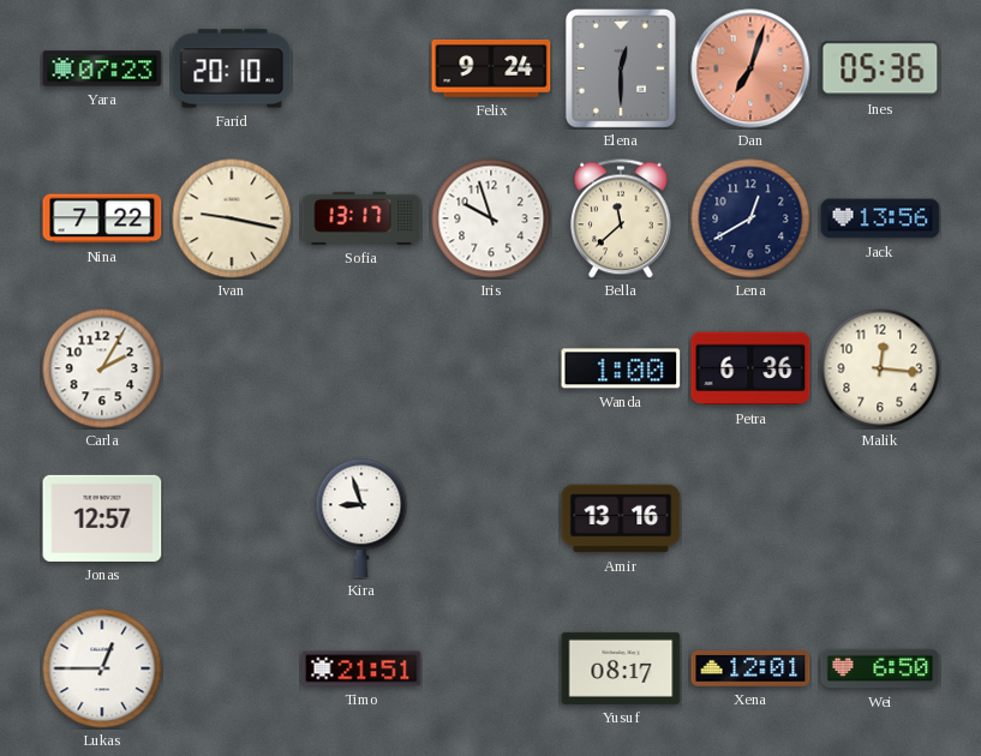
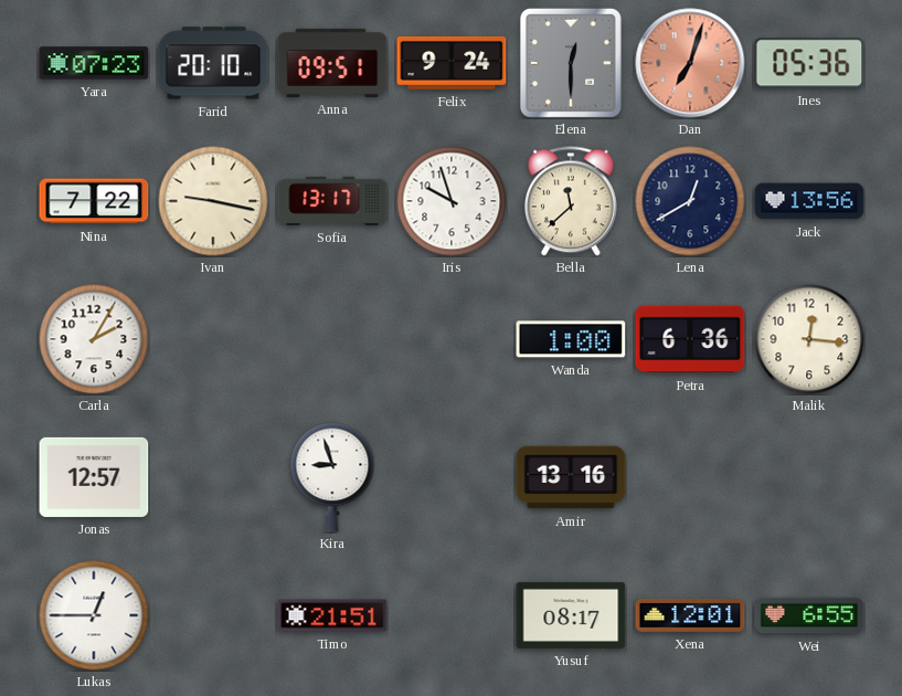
Anna: none -> 09:51 (332, 63)
Wei: 6:50 -> 6:55 (809, 615)
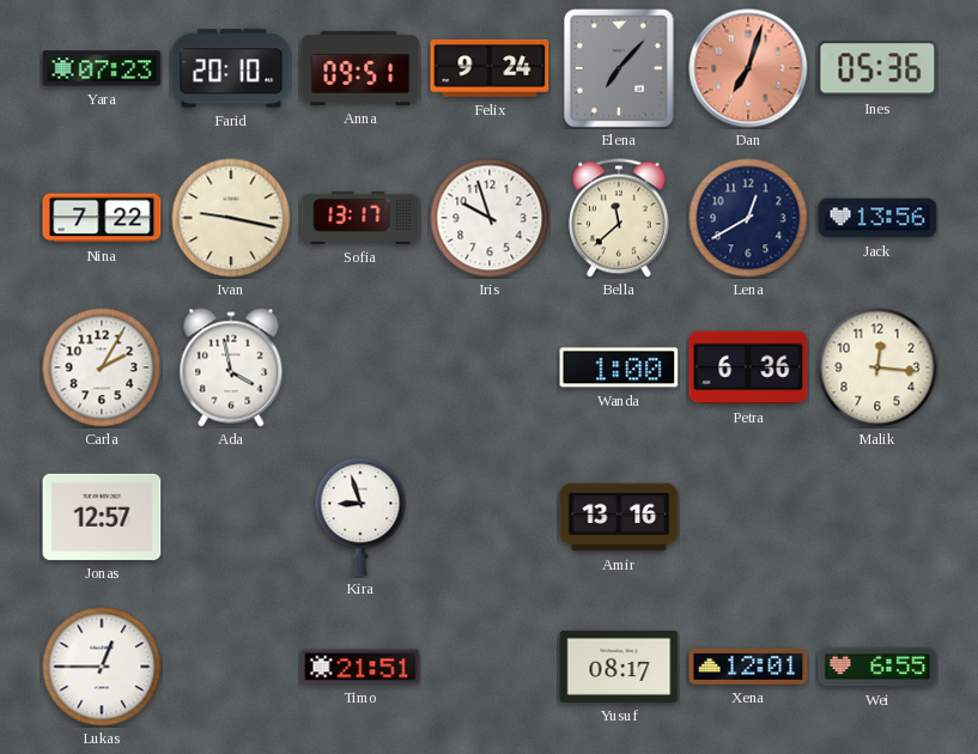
Elena: 12:30 -> 7:07 (619, 68)
Ada: none -> 3:58 (231, 367)
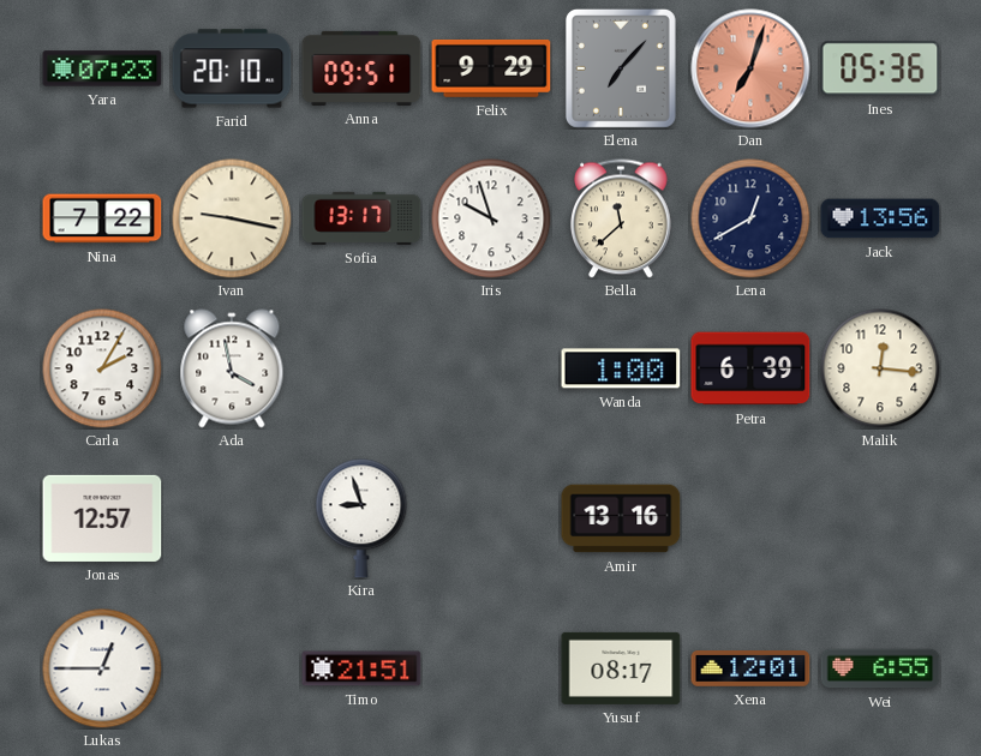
Felix: 9:24 -> 9:29 (491, 70)
Petra: 6:36 -> 6:39 (750, 368)
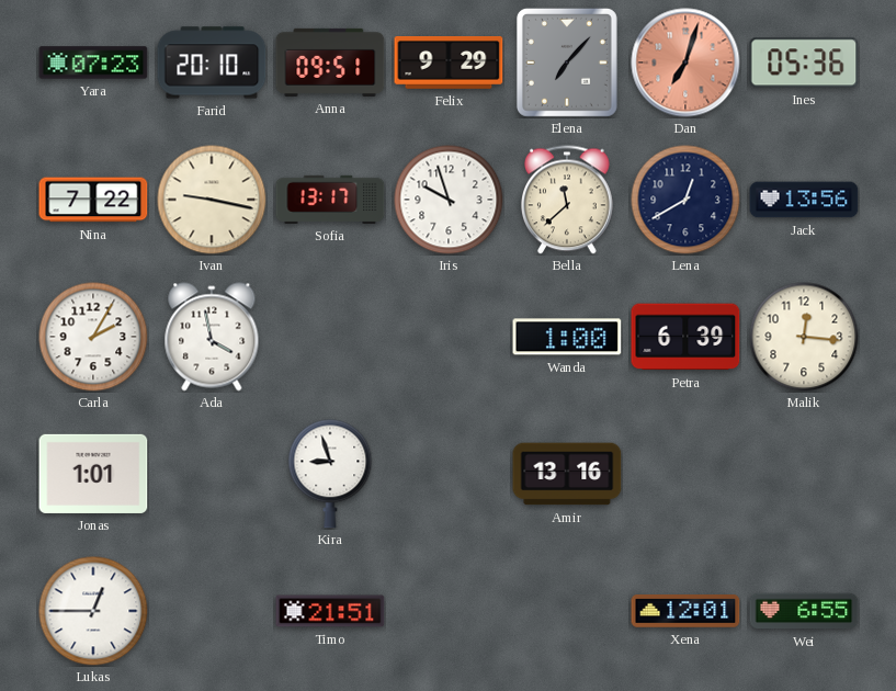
Jonas: 12:57 -> 1:01 (93, 474)
Yusuf: 08:17 -> none (621, 668)
